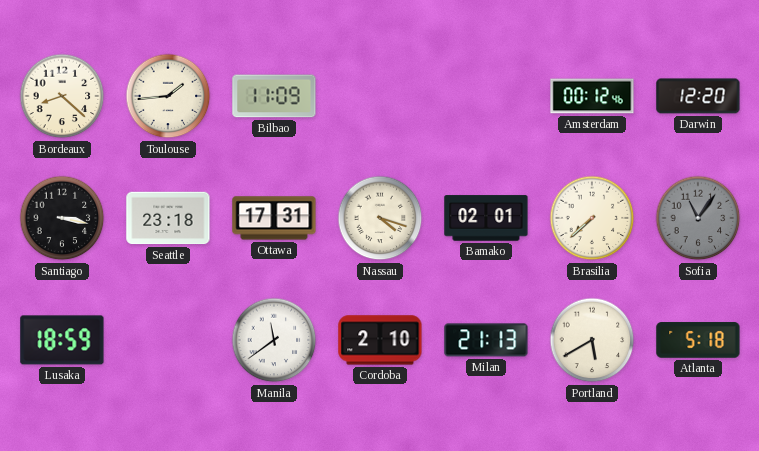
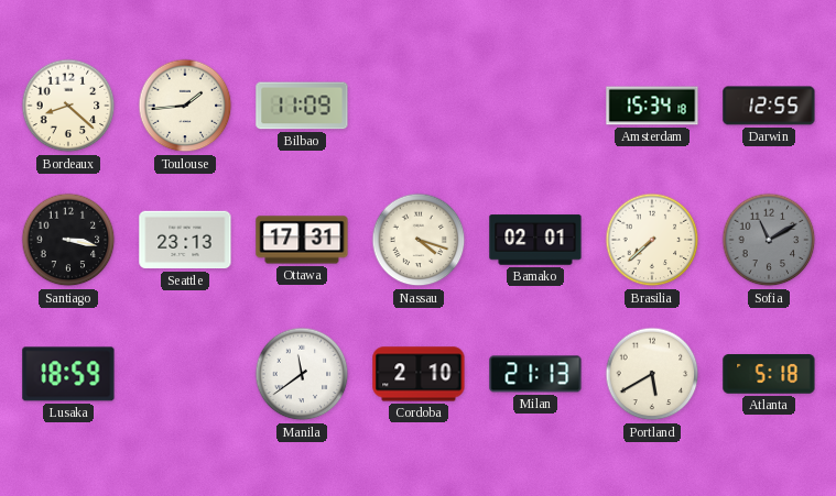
Amsterdam: 00:12 -> 15:34 (652, 106)
Darwin: 12:20 -> 12:55 (769, 106)
Seattle: 23:18 -> 23:13 (185, 240)
Sofia: 11:06 -> 11:10 (769, 240)
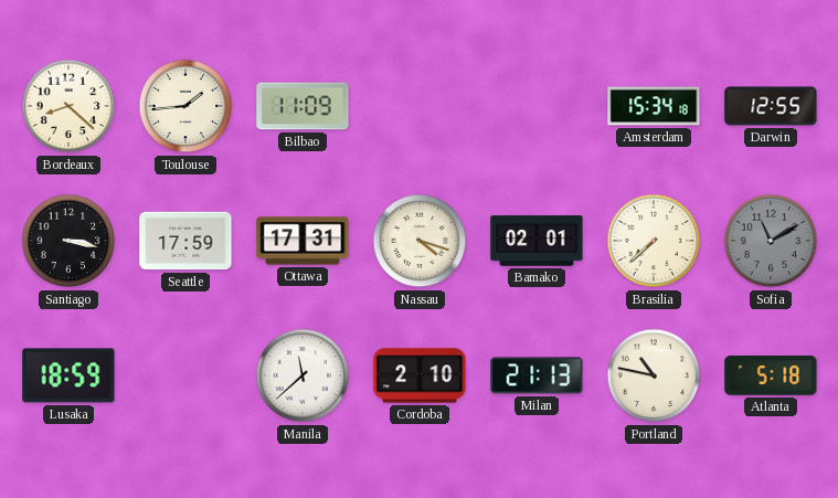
Seattle: 23:13 -> 17:59 (185, 241)
Manila: 11:39 -> 11:38 (303, 375)
Portland: 5:40 -> 10:47 (654, 375)
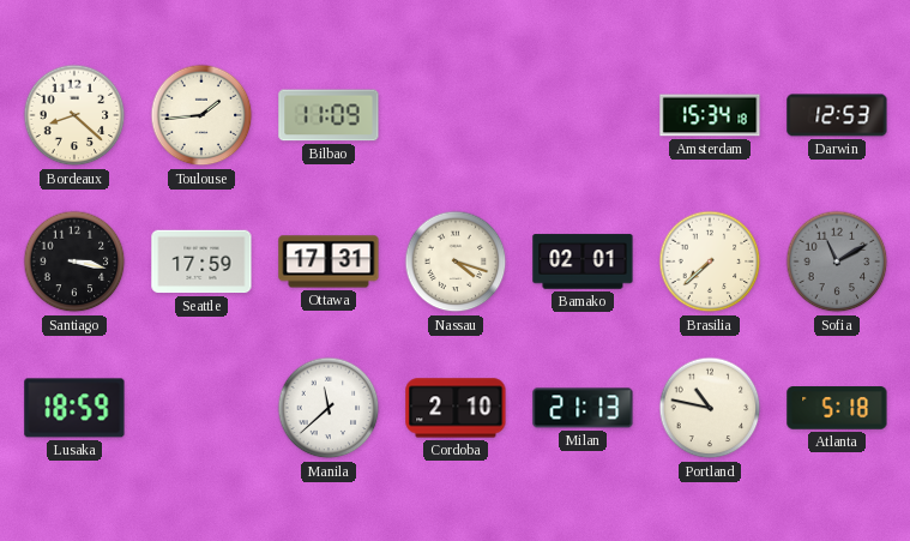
Darwin: 12:55 -> 12:53 (837, 115)
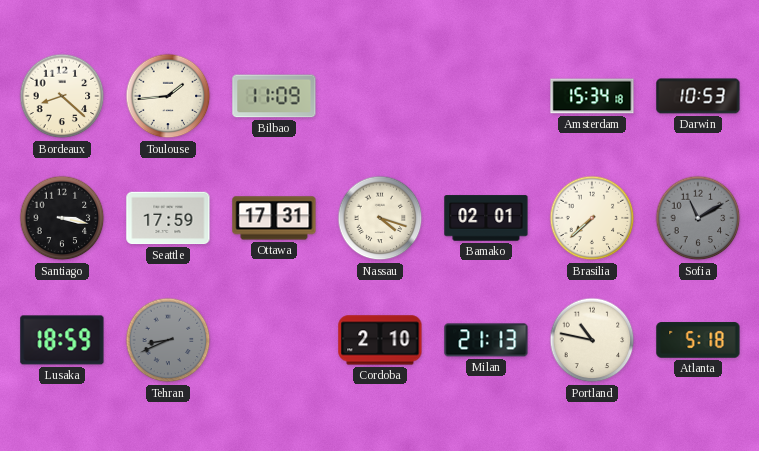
Darwin: 12:53 -> 10:53 (698, 96)
Tehran: none -> 8:41 (168, 340)
Manila: 11:38 -> none (329, 408)
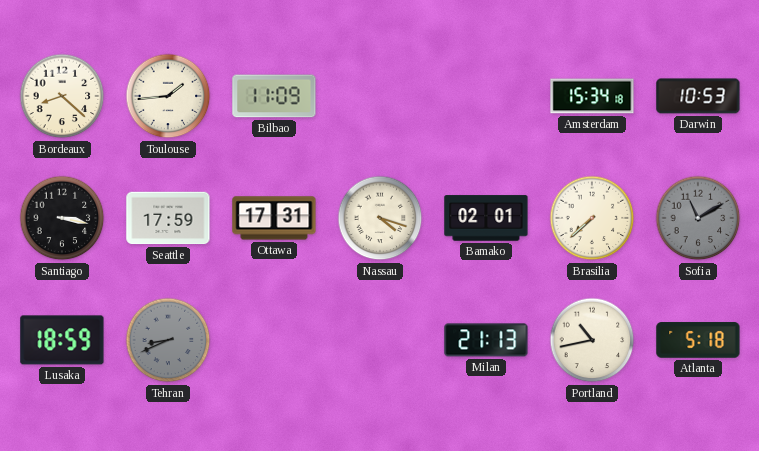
Cordoba: 2:10 -> none (380, 340)
Portland: 10:47 -> 10:43 (592, 340)
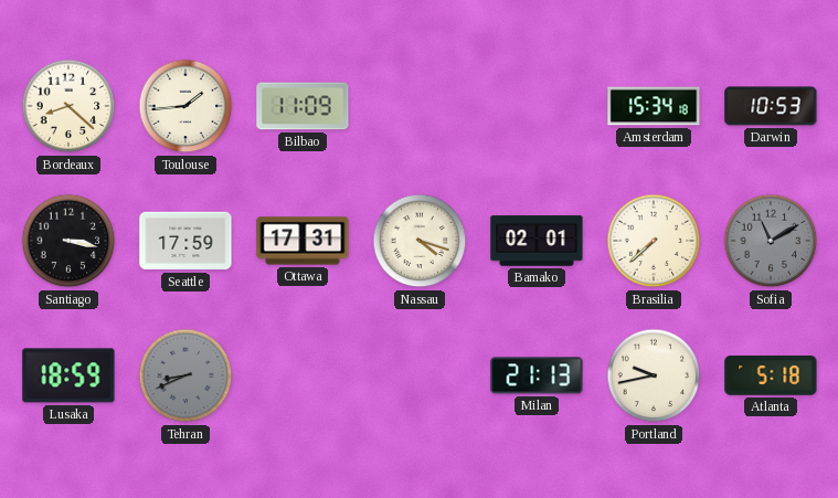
Portland: 10:43 -> 9:43 (654, 375)
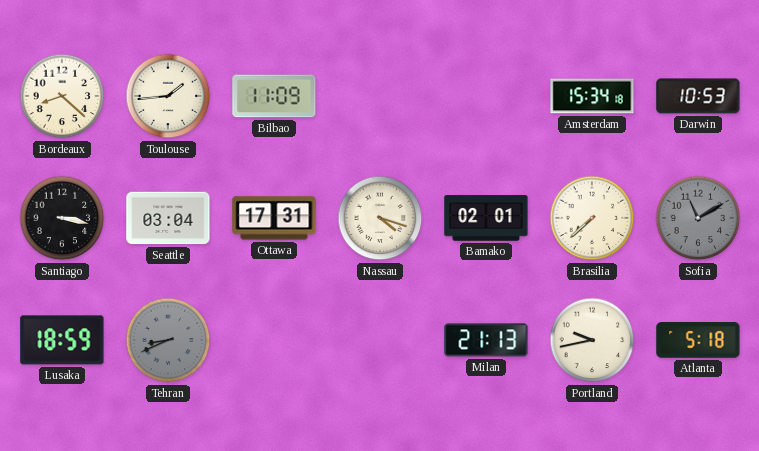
Seattle: 17:59 -> 03:04 (168, 218)
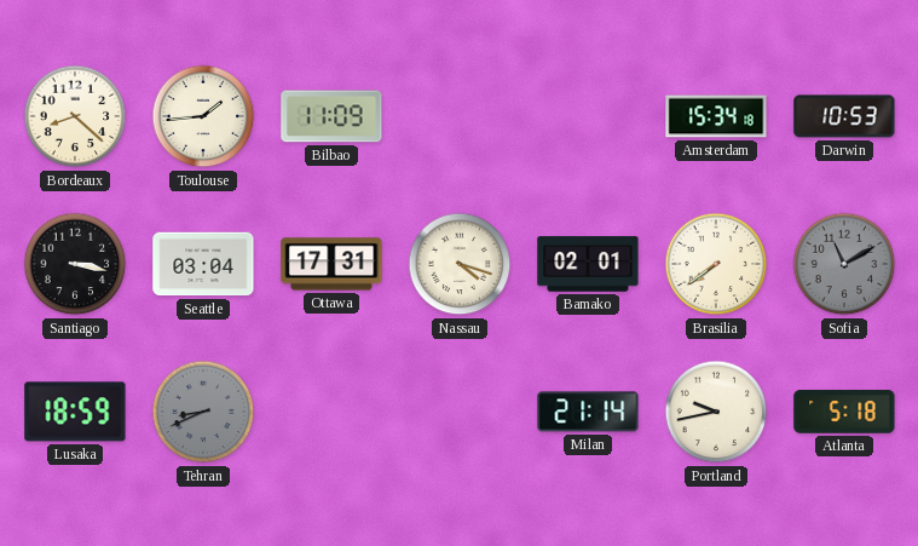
Brasilia: 7:38 -> 7:39 (716, 264)
Milan: 21:13 -> 21:14 (588, 412)
